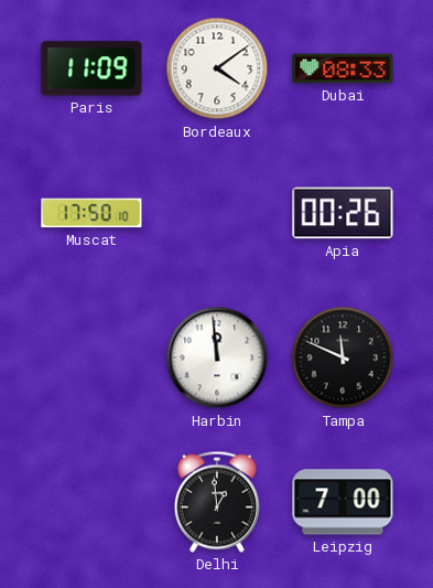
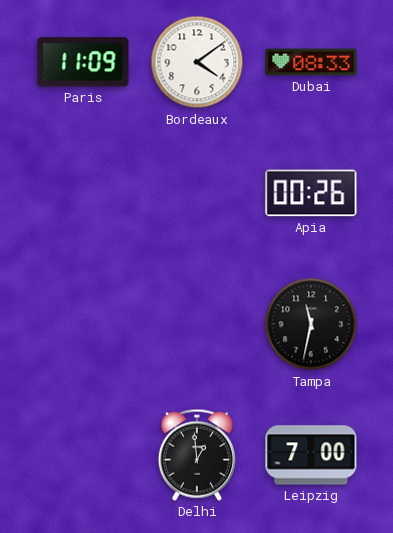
Muscat: 17:50 -> none (91, 213)
Harbin: 11:59 -> none (217, 357)
Tampa: 11:49 -> 11:32 (311, 324)
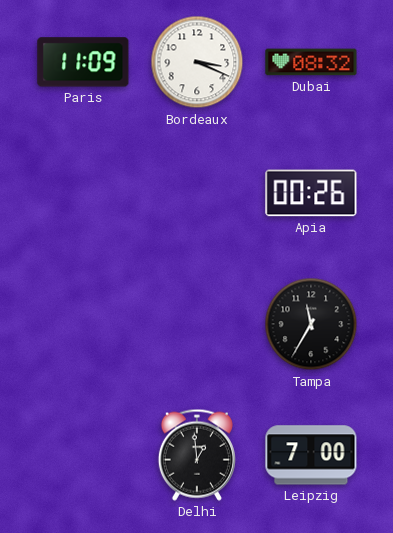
Bordeaux: 4:09 -> 3:19 (197, 62)
Dubai: 08:33 -> 08:32 (311, 62)
Tampa: 11:32 -> 11:35 (311, 324)
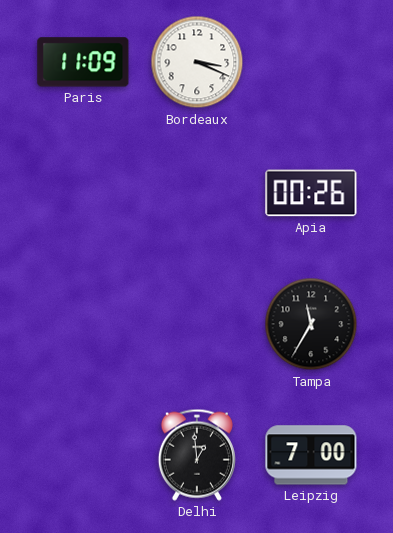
Dubai: 08:32 -> none (311, 62)
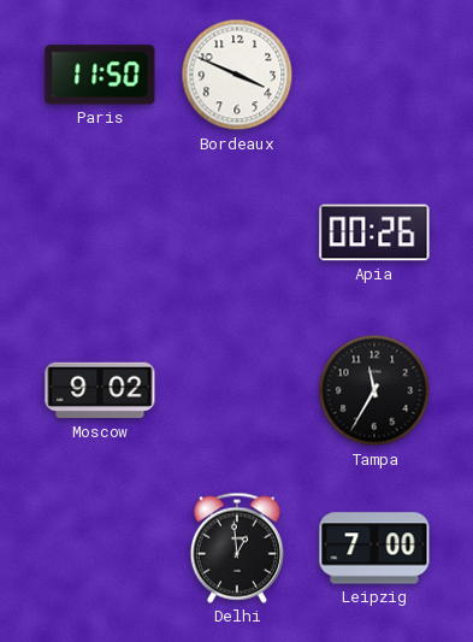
Paris: 11:09 -> 11:50 (100, 75)
Bordeaux: 3:19 -> 3:49 (237, 75)
Moscow: none -> 9:02 (100, 390)
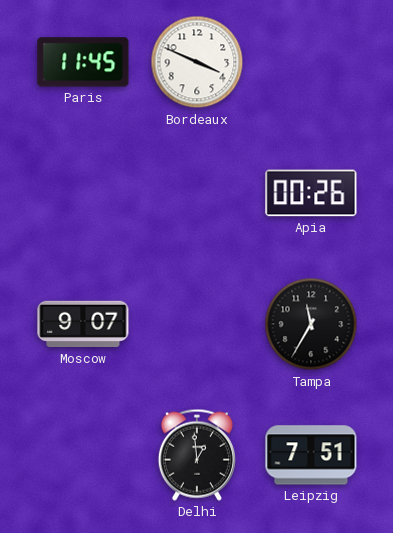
Paris: 11:50 -> 11:45 (83, 62)
Moscow: 9:02 -> 9:07 (83, 324)
Leipzig: 7:00 -> 7:51 (311, 455)
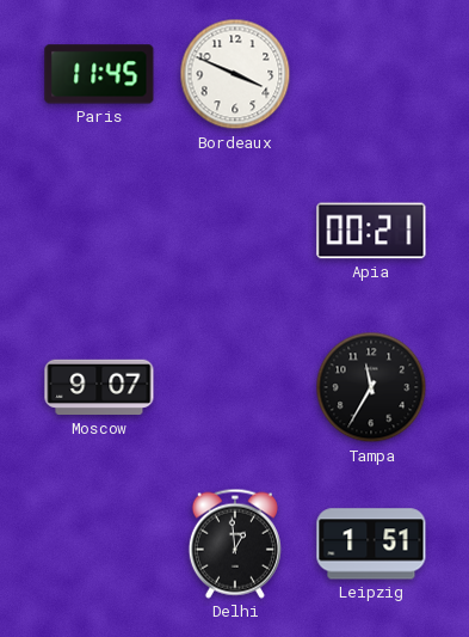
Apia: 00:26 -> 00:21 (371, 231)
Leipzig: 7:51 -> 1:51 (371, 544)
